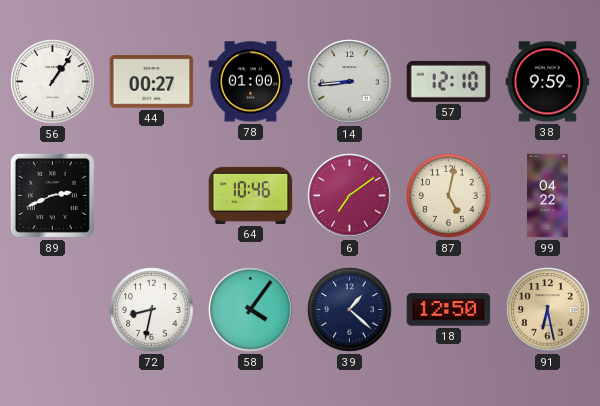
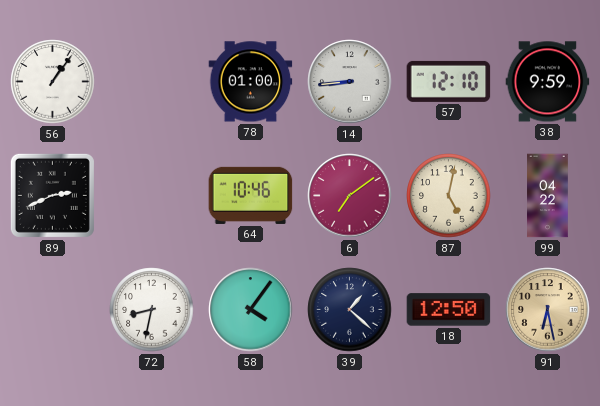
44: 00:27 -> none (152, 82)
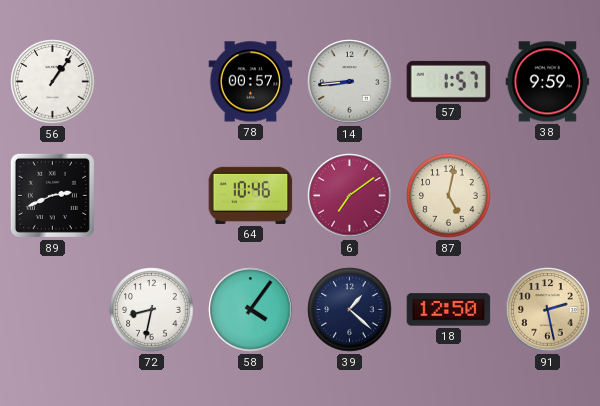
78: 01:00 -> 00:57 (251, 82)
57: 12:10 -> 1:57 (449, 81)
99: 04:22 -> none (548, 196)
91: 6:28 -> 2:28 (548, 310)
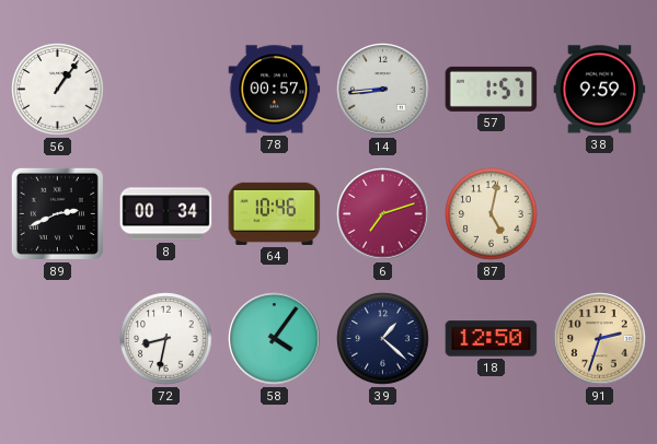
8: none -> 00:34 (166, 214)
6: 7:09 -> 7:12 (383, 214)
91: 2:28 -> 2:33 (600, 339)
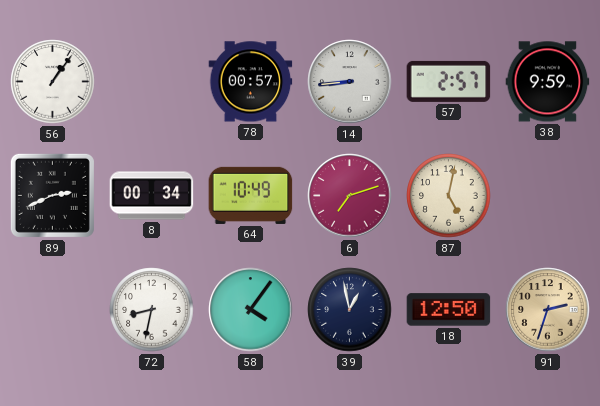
57: 1:57 -> 2:57 (449, 81)
64: 10:46 -> 10:49 (251, 195)
39: 1:22 -> 12:58 (350, 310)
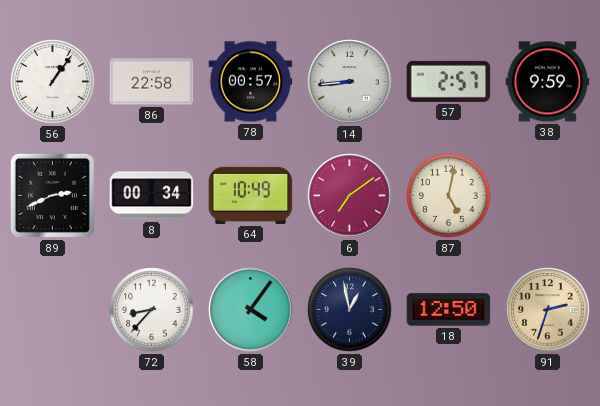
86: none -> 22:58 (152, 82)
6: 7:12 -> 7:09 (350, 196)
72: 8:32 -> 8:37 (152, 310)
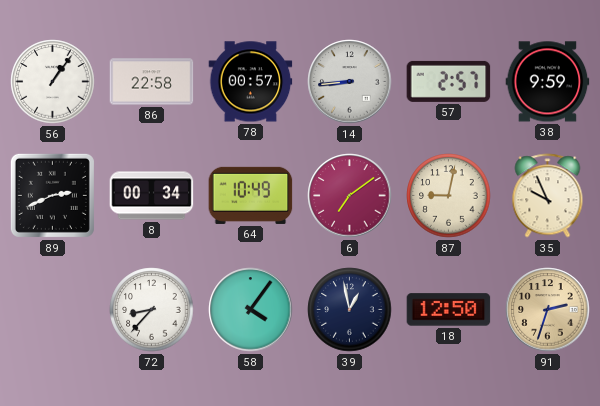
87: 5:02 -> 9:02 (449, 196)
35: none -> 9:56 (548, 196)
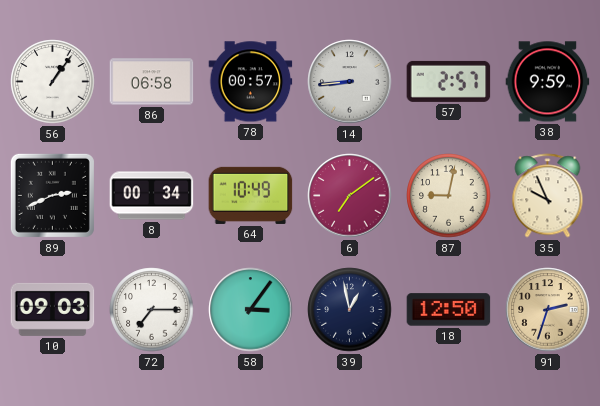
86: 22:58 -> 06:58 (152, 82)
10: none -> 09:03 (53, 309)
72: 8:37 -> 7:15 (152, 310)
58: 4:06 -> 3:06 (251, 310)
